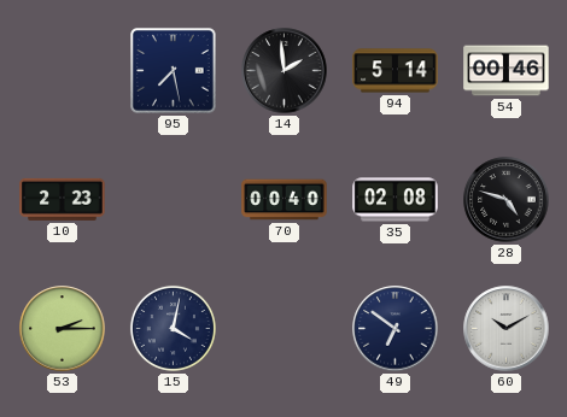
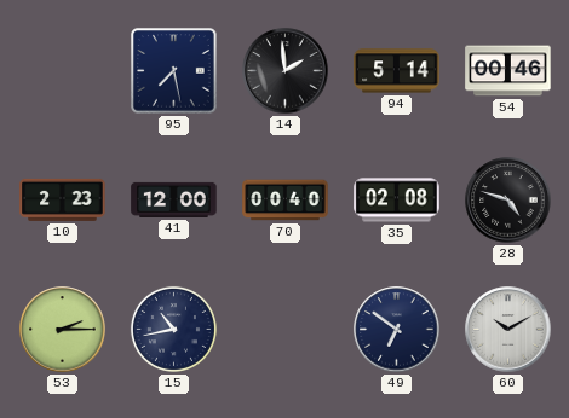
41: none -> 12:00 (174, 199)
15: 4:02 -> 10:43 (173, 329)
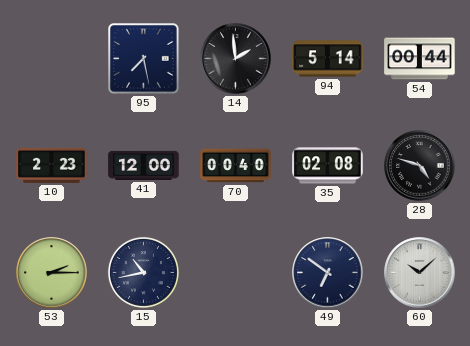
54: 00:46 -> 00:44 (420, 59)
60: 10:10 -> 10:08 (420, 273)
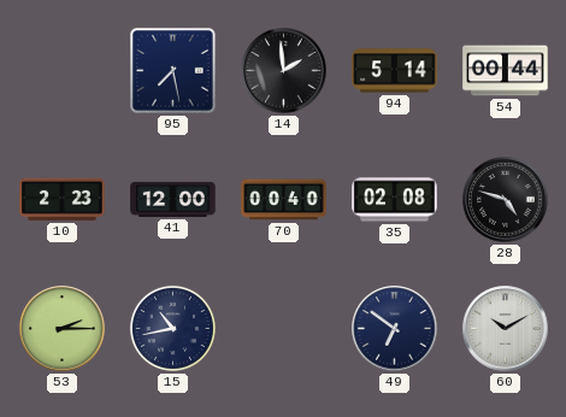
60: 10:08 -> 10:10 (506, 329)
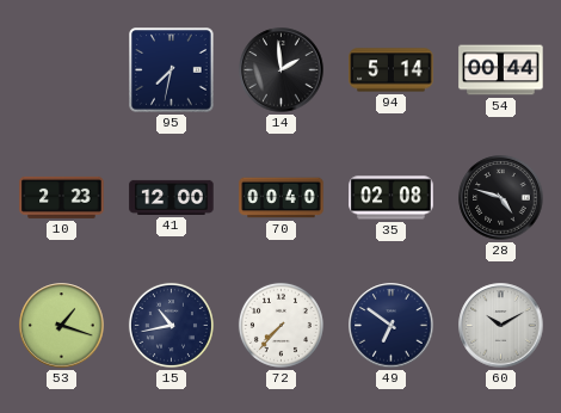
95: 7:28 -> 7:32 (172, 70)
53: 2:15 -> 1:18 (62, 326)
72: none -> 7:37 (280, 325)
